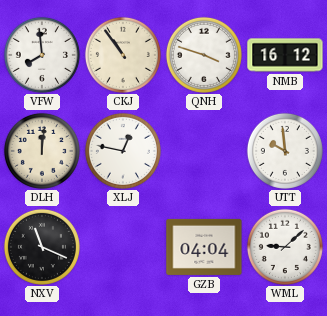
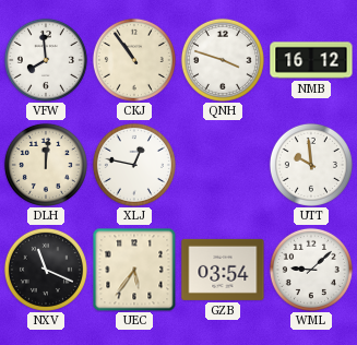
UEC: none -> 5:36 (134, 270)
GZB: 04:04 -> 03:54 (223, 270)
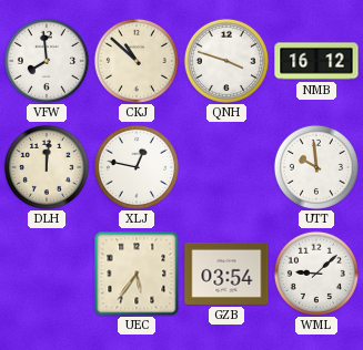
CKJ: 10:54 -> 10:52 (137, 61)
NXV: 11:19 -> none (46, 270)
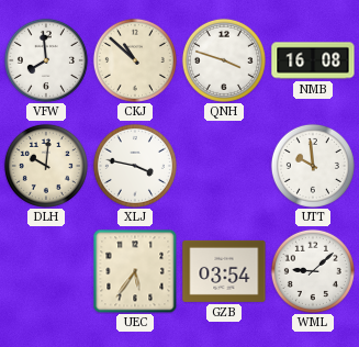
NMB: 16:12 -> 16:08 (313, 60)
DLH: 12:01 -> 10:01 (46, 166)
XLJ: 12:47 -> 3:47 (135, 166)
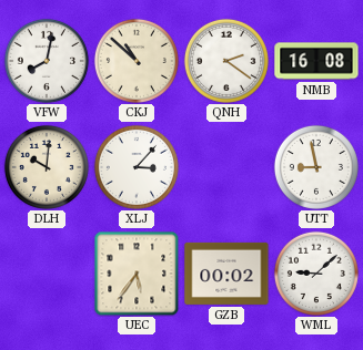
VFW: 7:59 -> 8:02 (47, 61)
QNH: 3:48 -> 2:21 (226, 61)
XLJ: 3:47 -> 3:07 (137, 167)
UTT: 9:59 -> 8:58 (316, 167)
GZB: 03:54 -> 00:02 (226, 274)
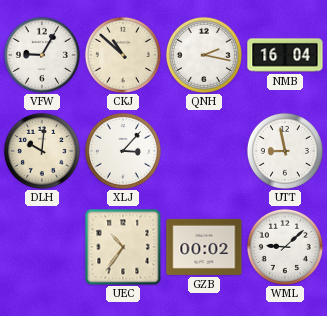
VFW: 8:02 -> 9:05 (42, 55)
QNH: 2:21 -> 2:17 (204, 55)
NMB: 16:08 -> 16:04 (285, 55)
UEC: 5:36 -> 10:36 (123, 247)
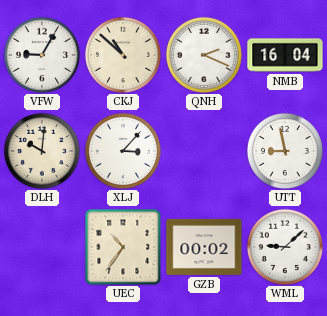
QNH: 2:17 -> 2:19 (204, 55)
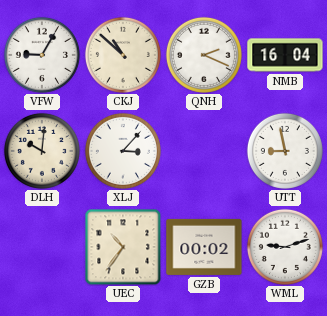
WML: 9:08 -> 9:12 (285, 247)
